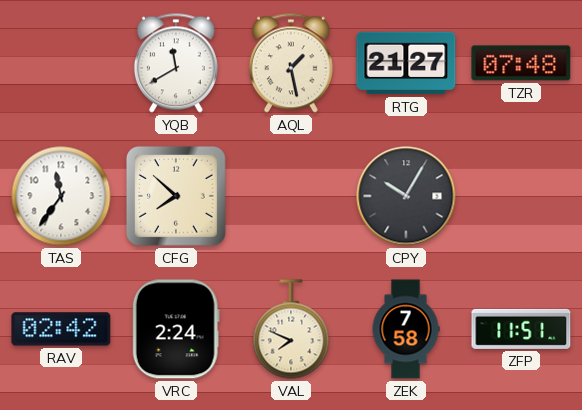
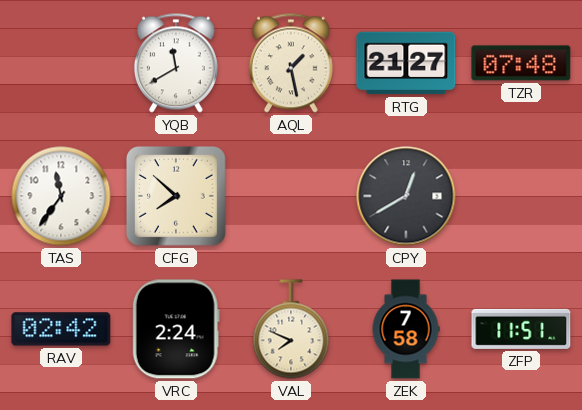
CPY: 10:05 -> 12:40 (406, 196)
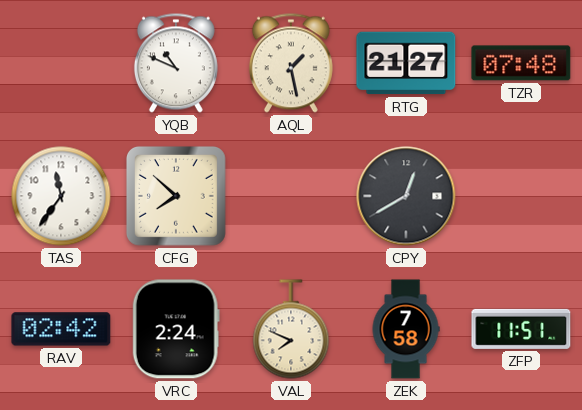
YQB: 11:40 -> 10:49 (176, 63)
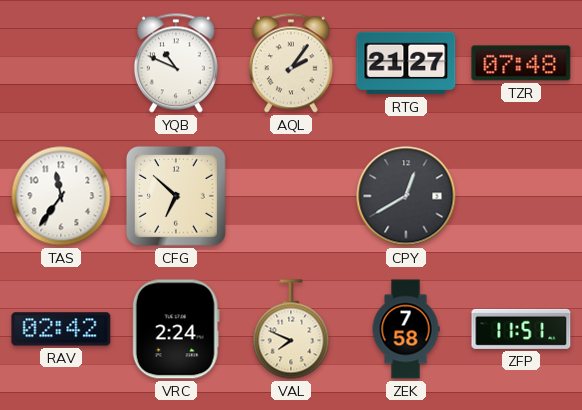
AQL: 1:28 -> 2:06 (291, 63)
CFG: 7:52 -> 6:52 (176, 196)
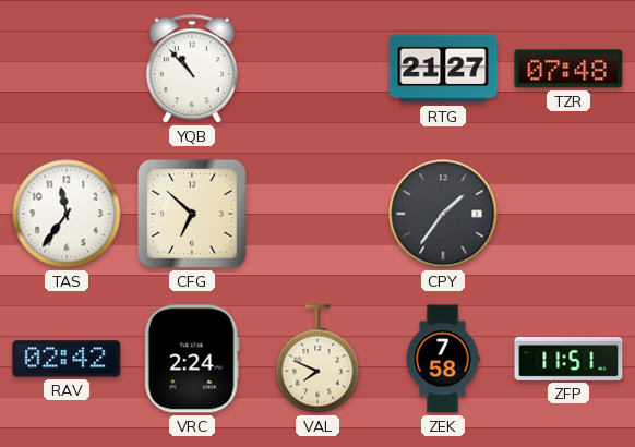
YQB: 10:49 -> 10:53 (192, 69)
AQL: 2:06 -> none (291, 63)
CPY: 12:40 -> 1:36 (443, 214)
